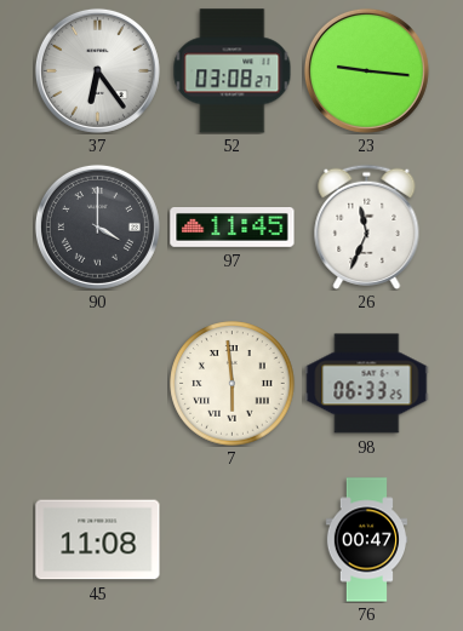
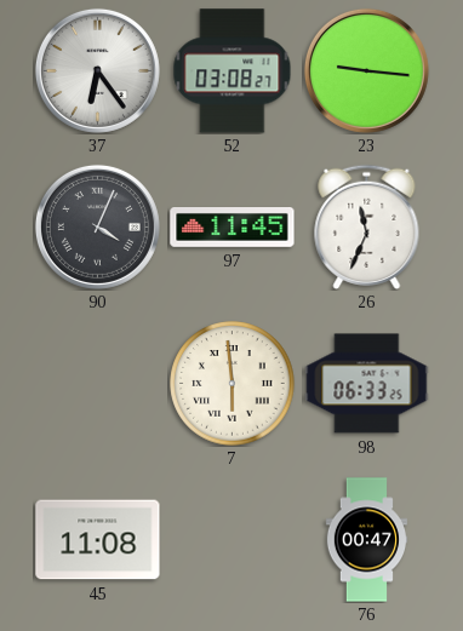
90: 4:00 -> 4:04 (97, 226)
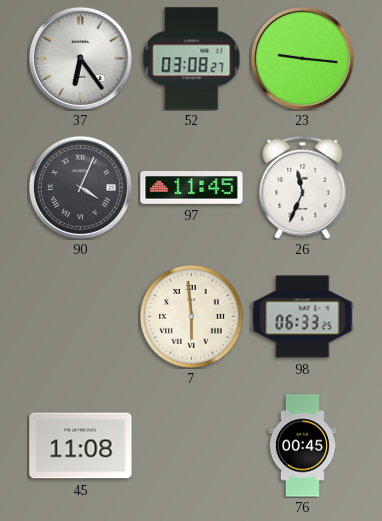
76: 00:47 -> 00:45 (303, 446)
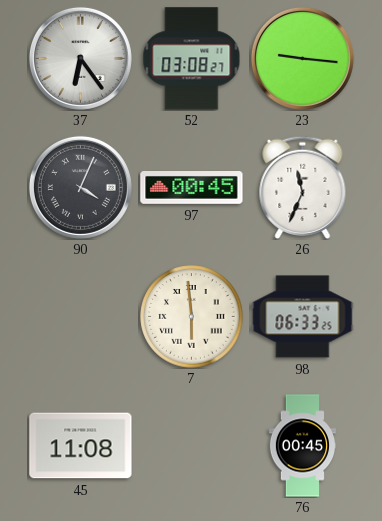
97: 11:45 -> 00:45 (192, 188)
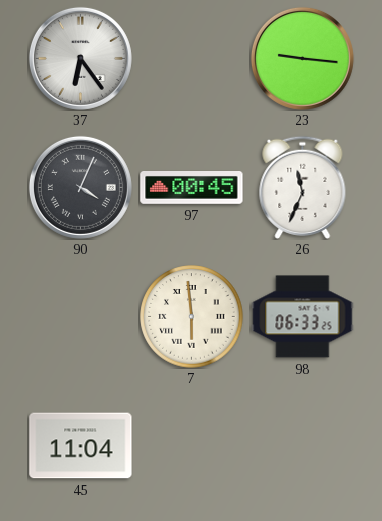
52: 03:08 -> none (192, 59)
45: 11:08 -> 11:04 (81, 446)
76: 00:45 -> none (303, 446)
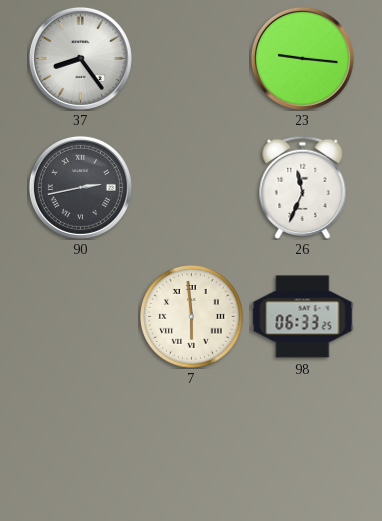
37: 6:24 -> 8:24 (80, 58)
90: 4:04 -> 2:43 (80, 187)
97: 00:45 -> none (192, 188)
45: 11:04 -> none (81, 446)
